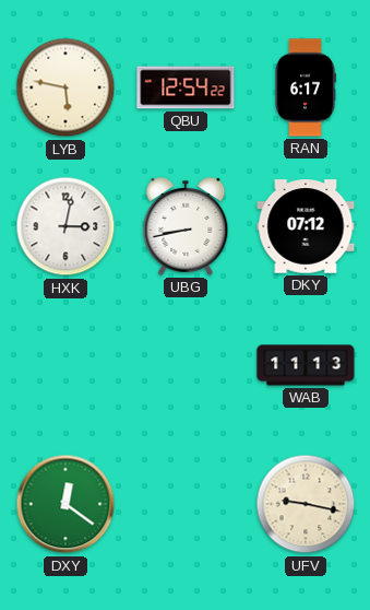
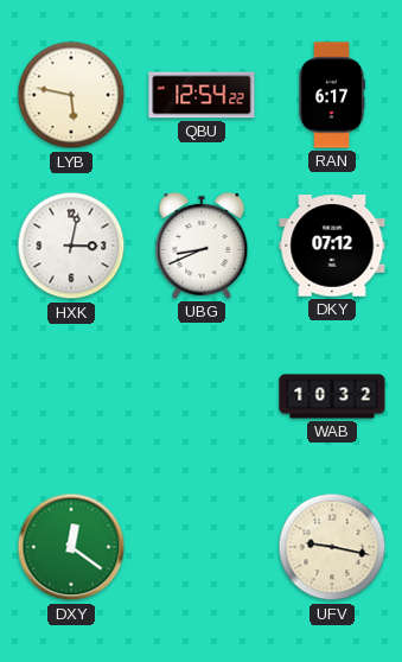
UBG: 8:43 -> 8:41 (202, 246)
WAB: 11:13 -> 10:32 (332, 396)
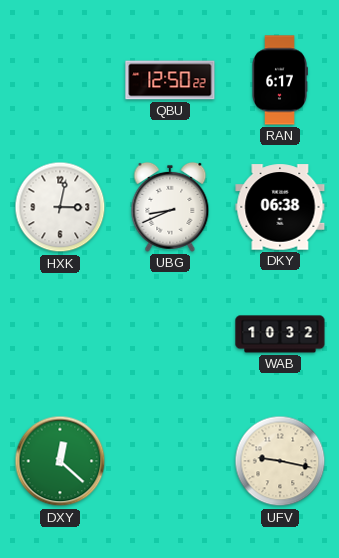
LYB: 5:47 -> none (71, 95)
QBU: 12:54 -> 12:50 (170, 80)
DKY: 07:12 -> 06:38 (280, 207)
DXY: 12:21 -> 12:22 (60, 461)
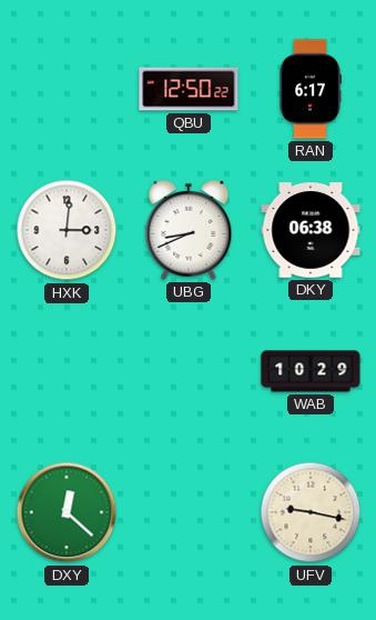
HXK: 3:02 -> 3:01 (67, 230)
WAB: 10:32 -> 10:29 (311, 371)
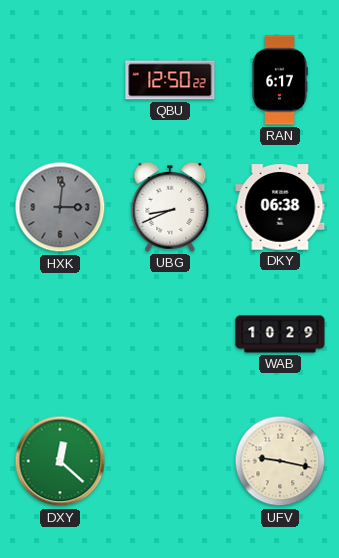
HXK dial: white -> grey (60, 207)
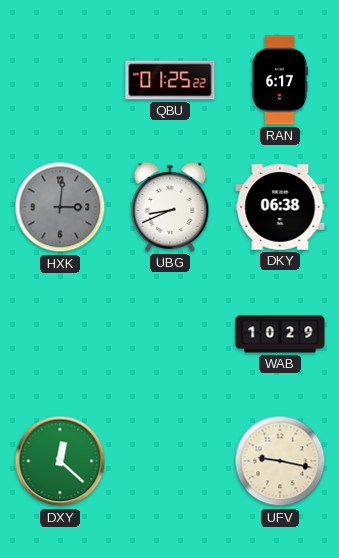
QBU: 12:50 -> 01:25 (170, 80)
